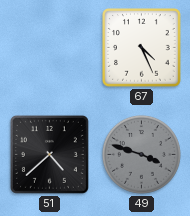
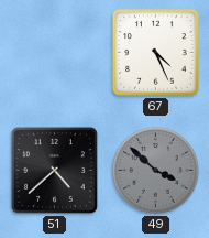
49: 3:48 -> 3:52 (155, 170)
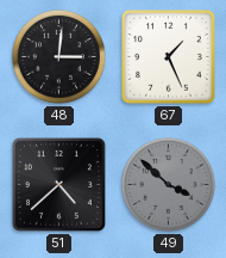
48: none -> 3:01 (58, 56)
67: 4:26 -> 1:26 (169, 57)
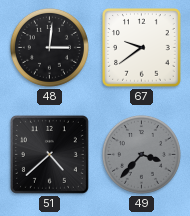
67: 1:26 -> 9:39 (142, 48)
49: 3:52 -> 3:37 (141, 154)
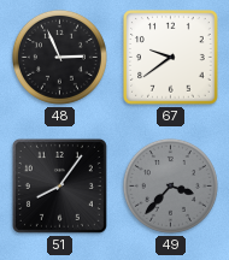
48: 3:01 -> 2:56 (59, 57)
51: 4:38 -> 8:06 (59, 185)
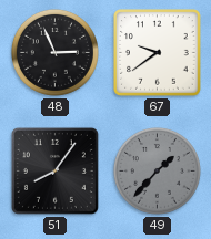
49: 3:37 -> 1:37 (157, 170)
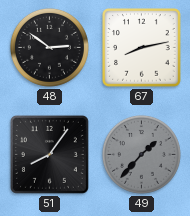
48: 2:56 -> 2:51 (49, 47)
67: 9:39 -> 8:13 (142, 48)
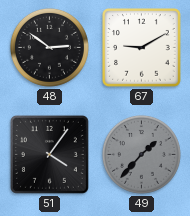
67: 8:13 -> 9:10 (142, 48)
51: 8:06 -> 4:06 (49, 154)
